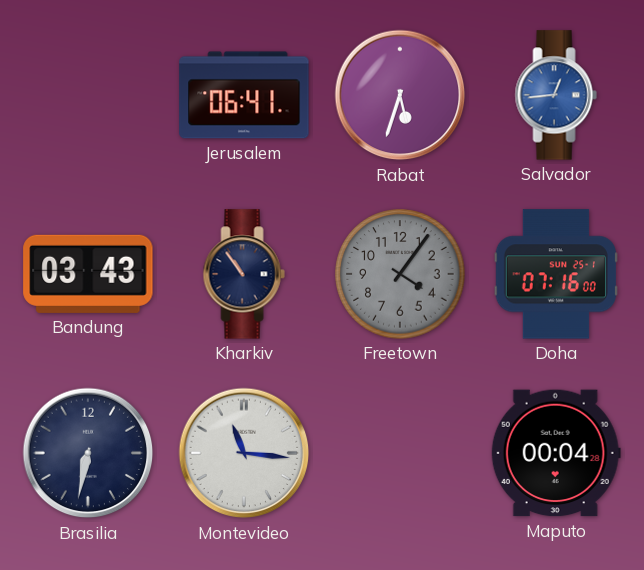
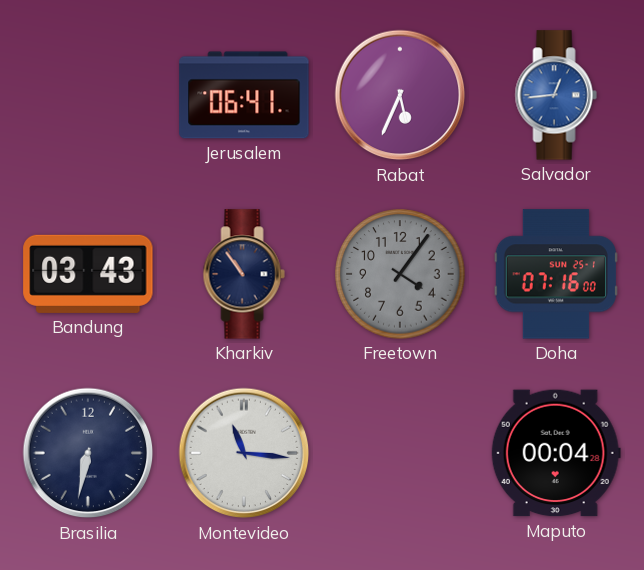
Rabat: 5:33 -> 5:34 (400, 95)
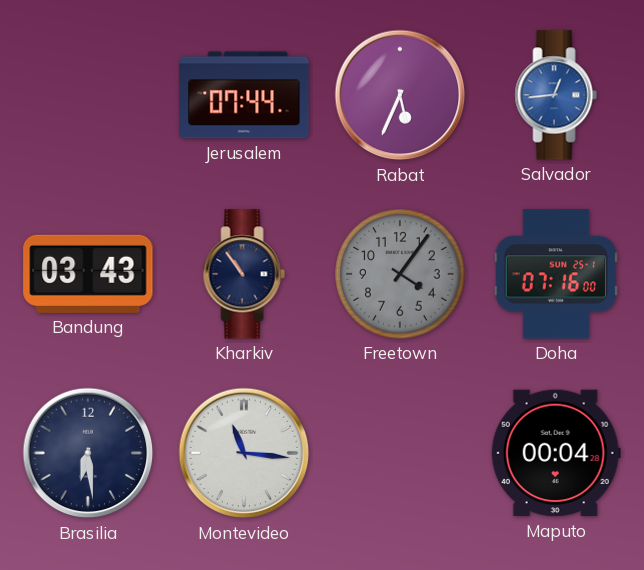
Jerusalem: 06:41 -> 07:44 (244, 95)
Brasilia: 6:32 -> 6:29 (88, 453)
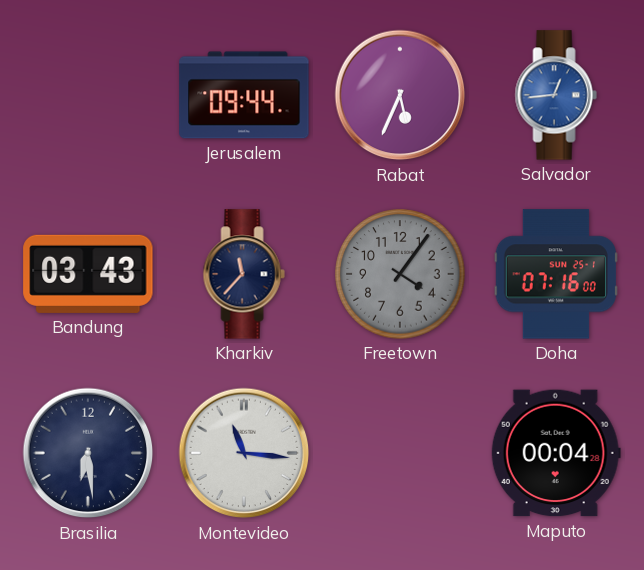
Jerusalem: 07:44 -> 09:44 (244, 95)
Kharkiv: 10:54 -> 11:37 (244, 274)
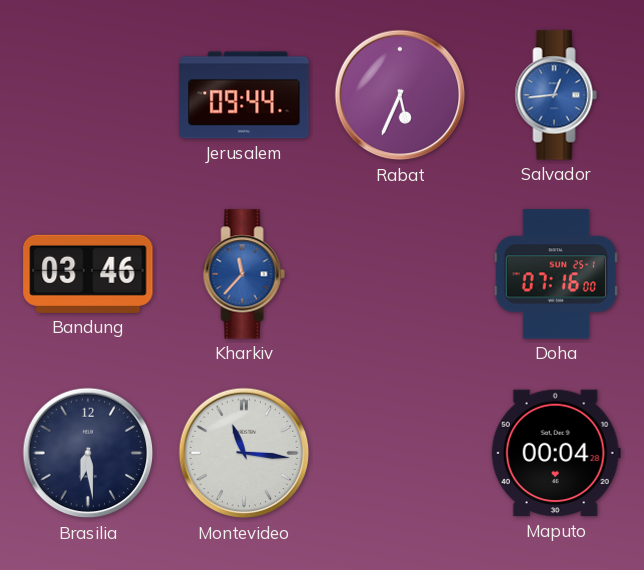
Bandung: 03:43 -> 03:46 (88, 274)
Kharkiv dial: navy -> blue (244, 274)
Freetown: 4:06 -> none (400, 274)
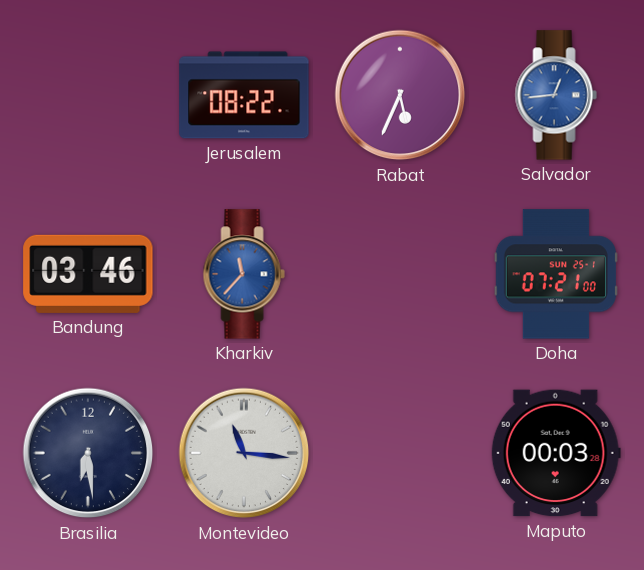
Jerusalem: 09:44 -> 08:22 (244, 95)
Doha: 07:16 -> 07:21 (556, 274)
Maputo: 00:04 -> 00:03 (556, 453)
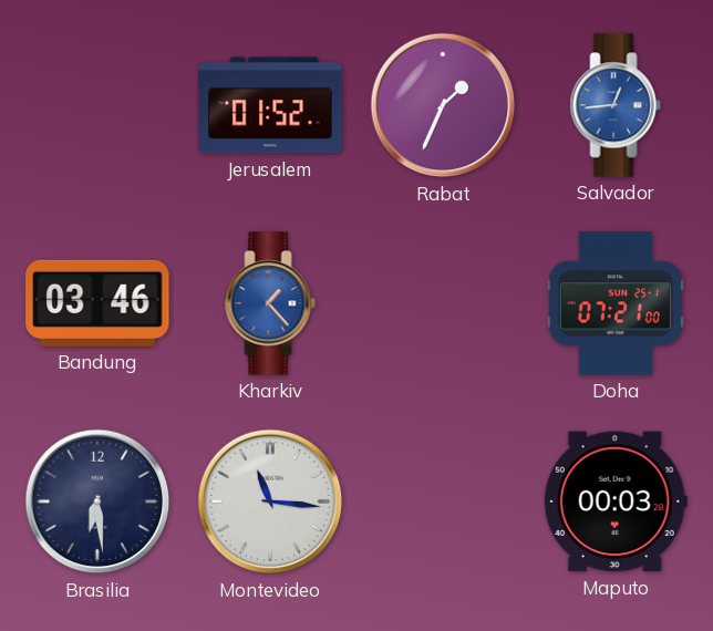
Jerusalem: 08:22 -> 01:52 (270, 105)
Rabat: 5:34 -> 1:34 (443, 105)
Kharkiv: 11:37 -> 1:23 (270, 303)
